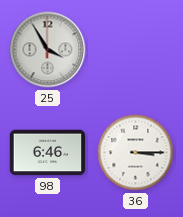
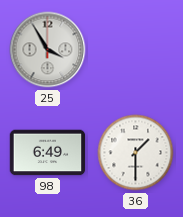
98: 6:46 -> 6:49 (48, 153)
36: 3:15 -> 1:30 (136, 153)
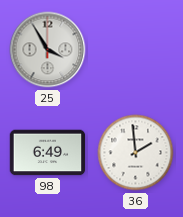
36: 1:30 -> 1:59 (136, 153)
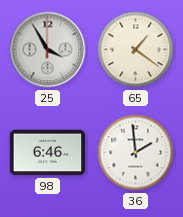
65: none -> 1:21 (136, 50)
98: 6:49 -> 6:46 (48, 153)
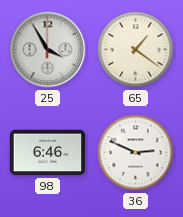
36: 1:59 -> 2:49 (136, 153)
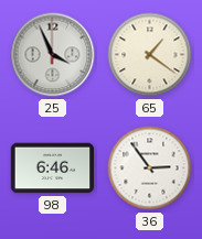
25: 3:55 -> 3:56 (53, 55)
36: 2:49 -> 2:54 (150, 169)
